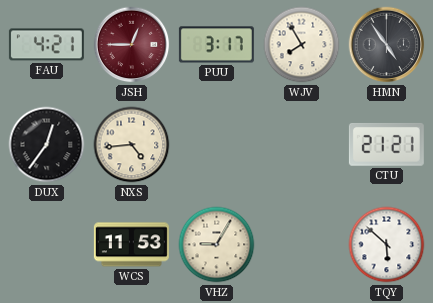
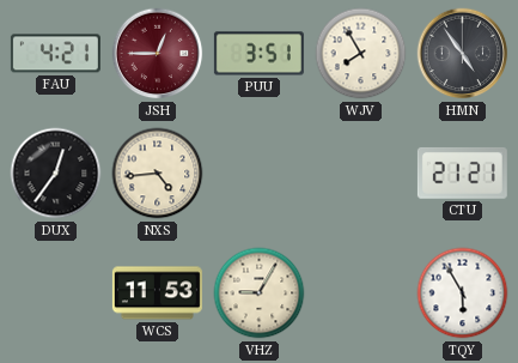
PUU: 3:17 -> 3:51 (258, 54)
TQY: 5:52 -> 5:55 (463, 294)
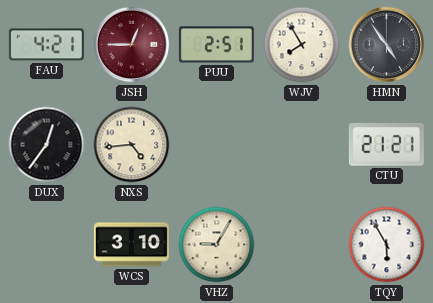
PUU: 3:51 -> 2:51 (216, 45)
WCS: 11:53 -> 3:10 (131, 245)
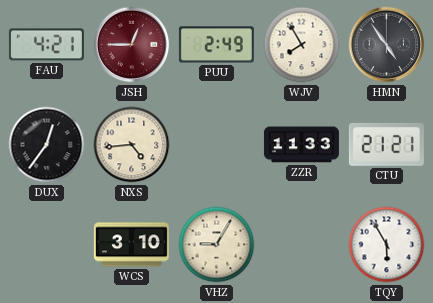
PUU: 2:51 -> 2:49 (216, 45)
ZZR: none -> 11:33 (301, 145)
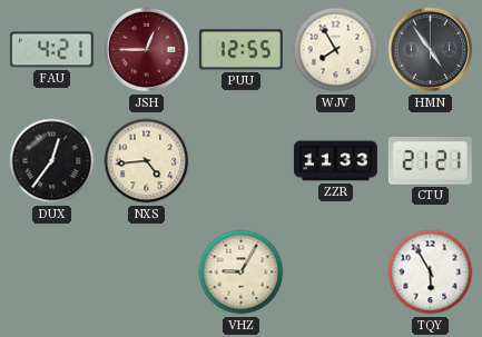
PUU: 2:49 -> 12:55 (240, 50)
WCS: 3:10 -> none (131, 245)
